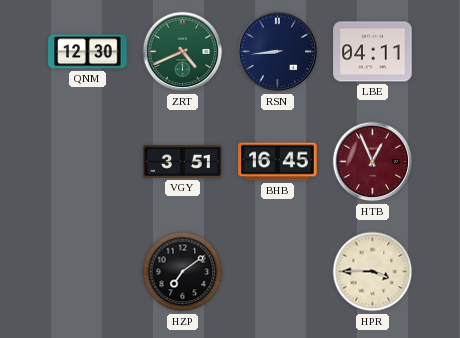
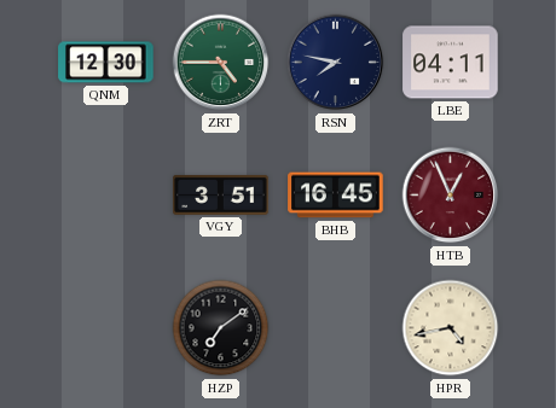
ZRT: 4:41 -> 4:45 (221, 63)
RSN: 8:44 -> 7:47 (336, 63)
HPR: 3:45 -> 4:43 (451, 328)
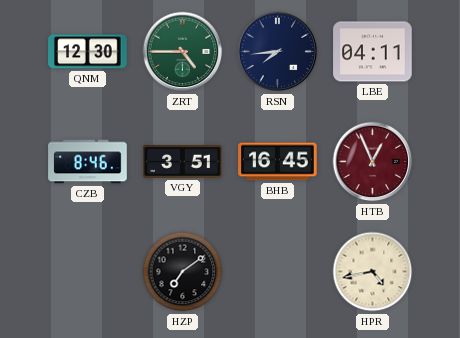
RSN: 7:47 -> 7:44 (278, 52)
CZB: none -> 8:46 (88, 162)
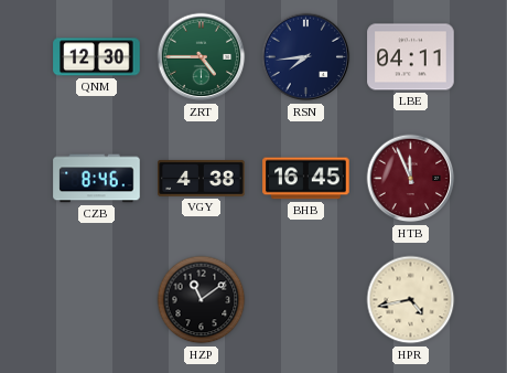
VGY: 3:51 -> 4:38 (202, 178)
HTB: 12:56 -> 11:56 (411, 179)
HZP: 7:09 -> 11:09 (202, 300)
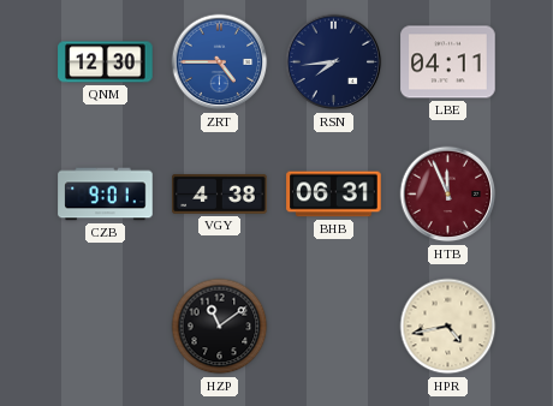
ZRT dial: green -> blue (220, 62)
CZB: 8:46 -> 9:01 (106, 195)
BHB: 16:45 -> 06:31 (334, 195)
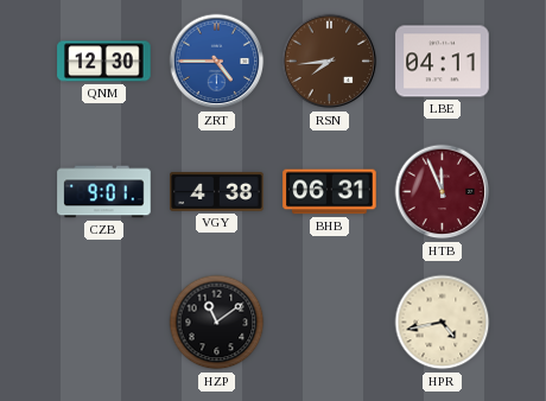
RSN dial: navy -> brown (330, 62)
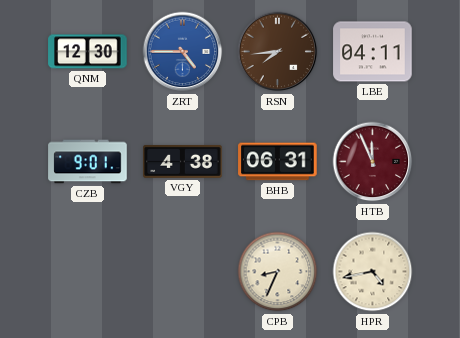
HZP: 11:09 -> none (217, 323)
CPB: none -> 8:34 (278, 272)
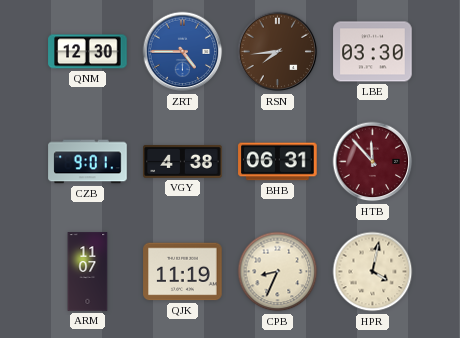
LBE: 04:11 -> 03:30 (373, 52)
HTB: 11:56 -> 11:53 (373, 162)
ARM: none -> 11:07 (88, 272)
QJK: none -> 11:19 (183, 272)
HPR: 4:43 -> 4:02 (373, 272)
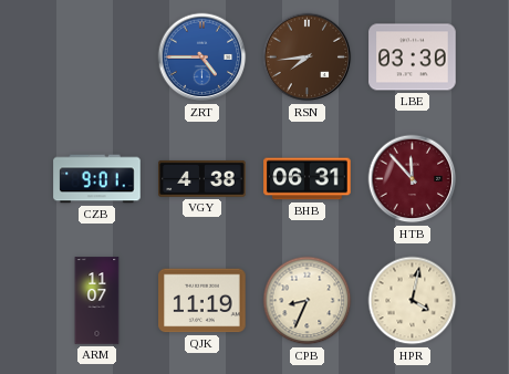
QNM: 12:30 -> none (88, 52)
